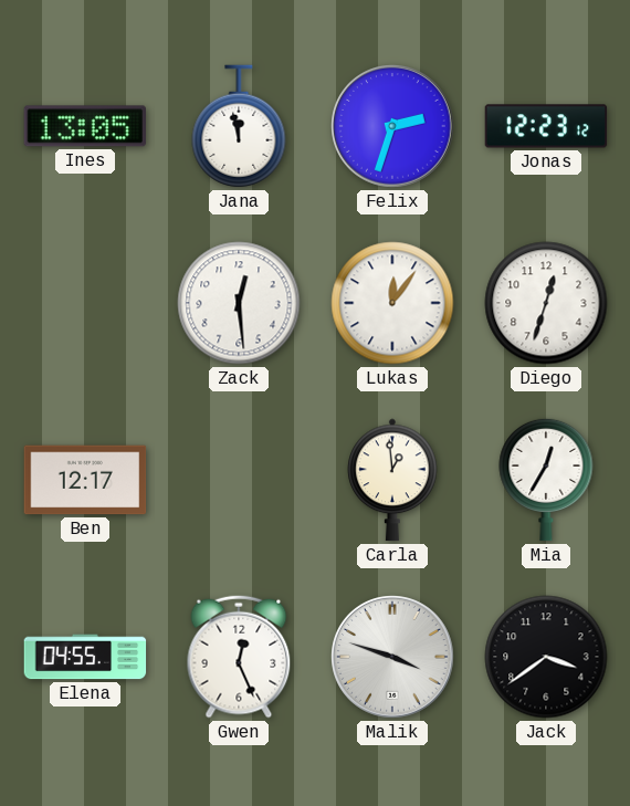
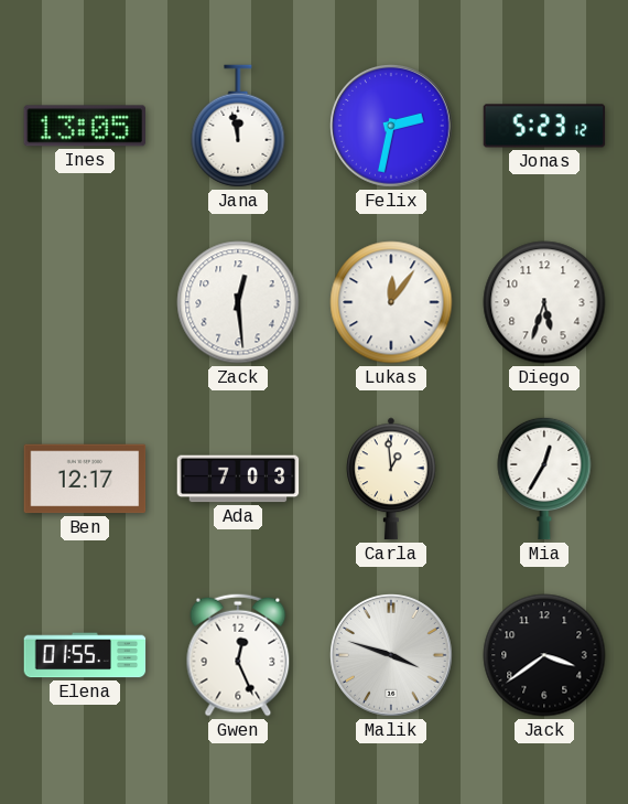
Felix: 2:33 -> 2:32 (391, 126)
Jonas: 12:23 -> 5:23 (544, 126)
Diego: 12:33 -> 5:33 (544, 302)
Ada: none -> 7:03 (238, 479)
Elena: 04:55 -> 01:55 (85, 655)
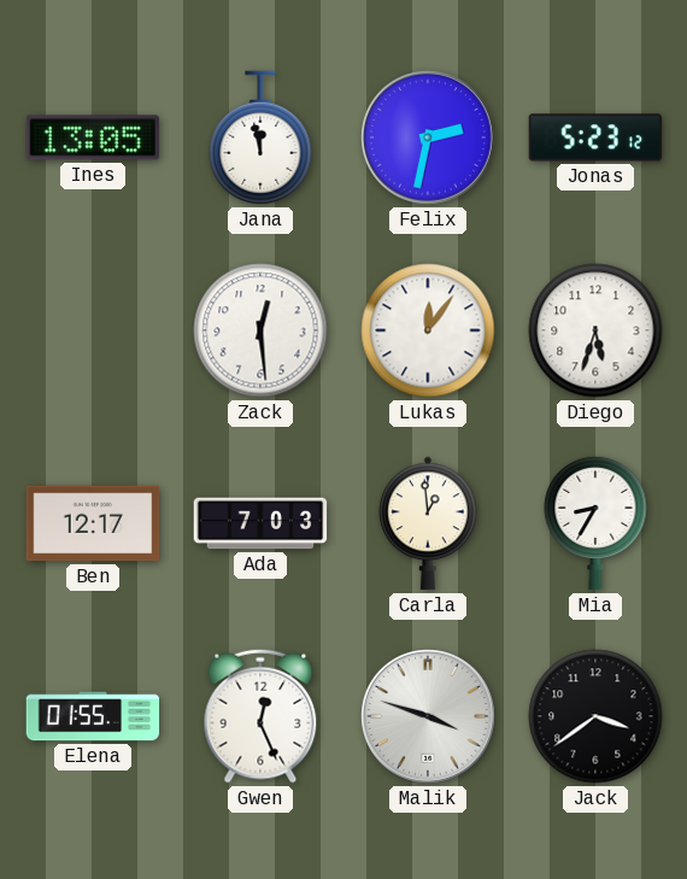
Mia: 12:35 -> 8:35 (595, 523)
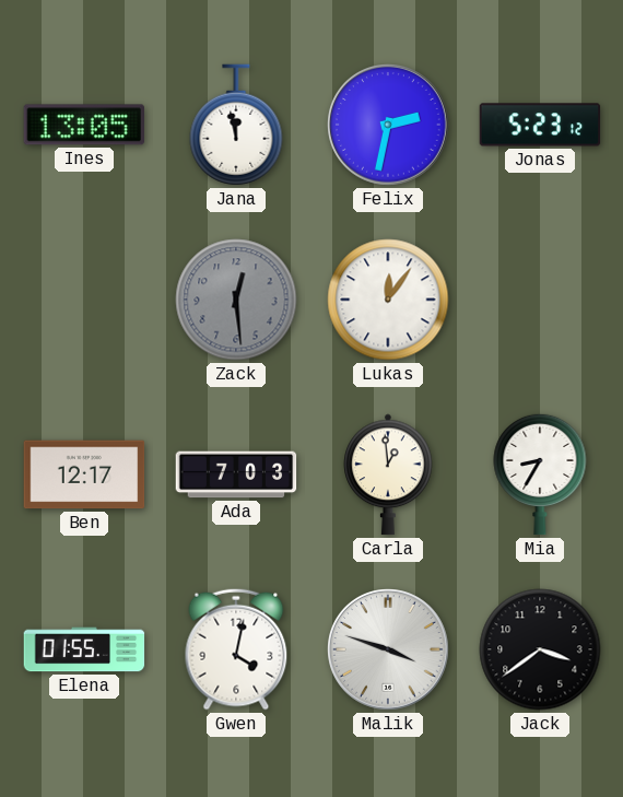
Zack dial: white -> grey (236, 300)
Diego: 5:33 -> none (595, 330)
Gwen: 12:26 -> 4:02 (236, 649)
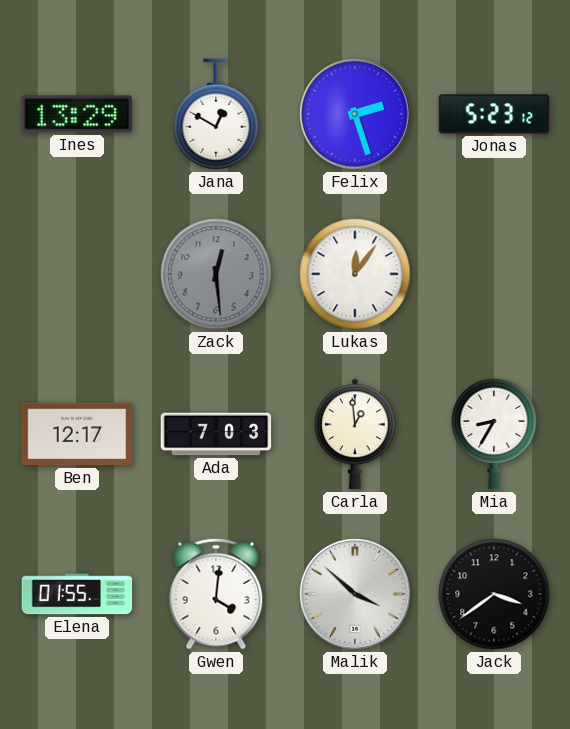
Ines: 13:05 -> 13:29 (77, 114)
Jana: 11:58 -> 12:50 (216, 114)
Felix: 2:32 -> 2:27 (355, 114)
Gwen: 4:02 -> 4:01 (216, 594)
Malik: 3:48 -> 3:52 (355, 594)
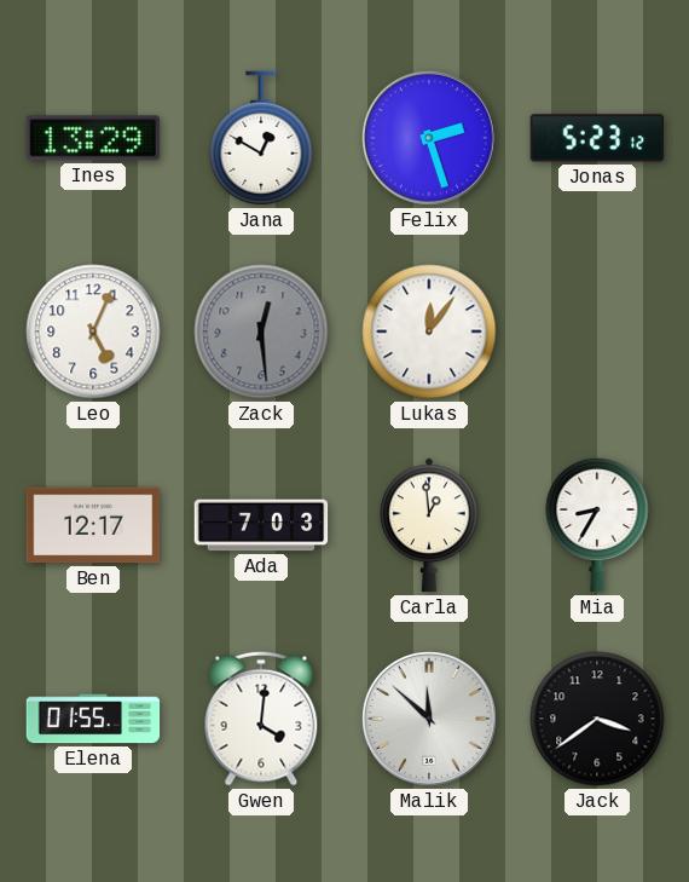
Leo: none -> 5:04 (93, 332)
Malik: 3:52 -> 11:52 (429, 719)
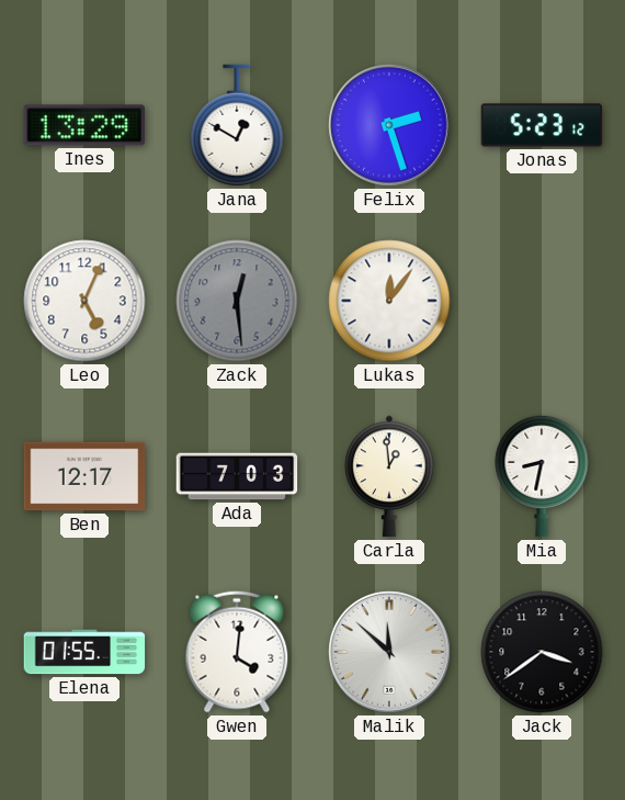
Mia: 8:35 -> 8:32 (542, 476)
